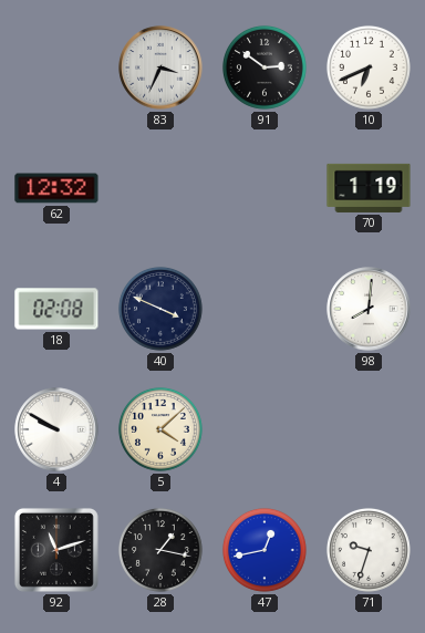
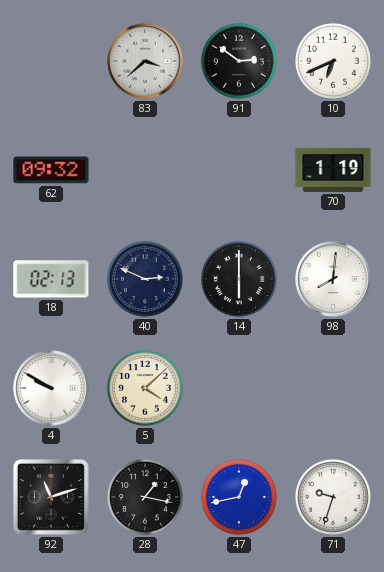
83: 3:34 -> 3:38 (145, 61)
62: 12:32 -> 09:32 (51, 170)
18: 02:08 -> 02:13 (51, 279)
40: 3:49 -> 2:49 (145, 279)
14: none -> 6:00 (239, 279)
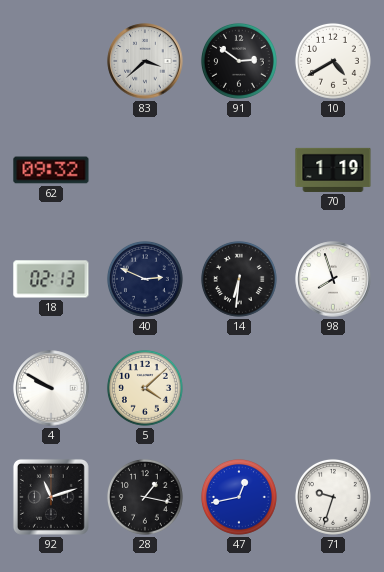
10: 6:41 -> 4:40 (333, 61)
14: 6:00 -> 6:31 (239, 279)
98: 8:01 -> 7:57 (333, 279)
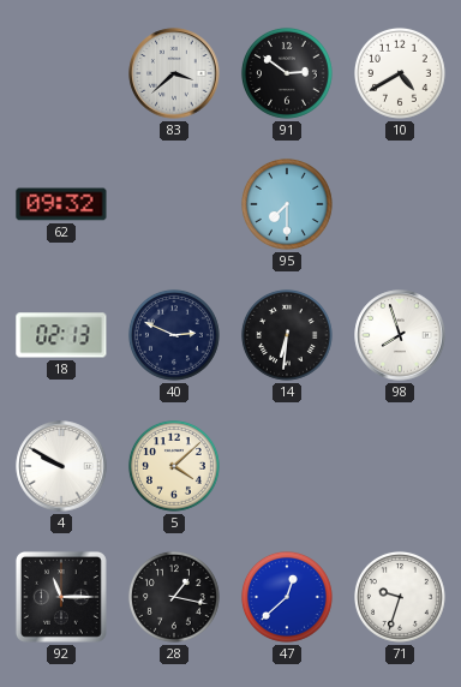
95: none -> 7:30 (287, 204)
70: 1:19 -> none (333, 170)
92: 11:12 -> 11:15 (61, 597)
47: 12:43 -> 12:38 (287, 597)
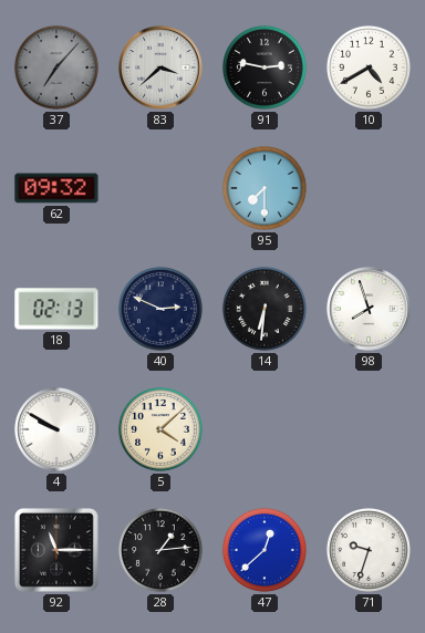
37: none -> 7:07 (56, 68)
91: 2:51 -> 2:47 (265, 68)
28: 1:17 -> 1:14 (160, 550)
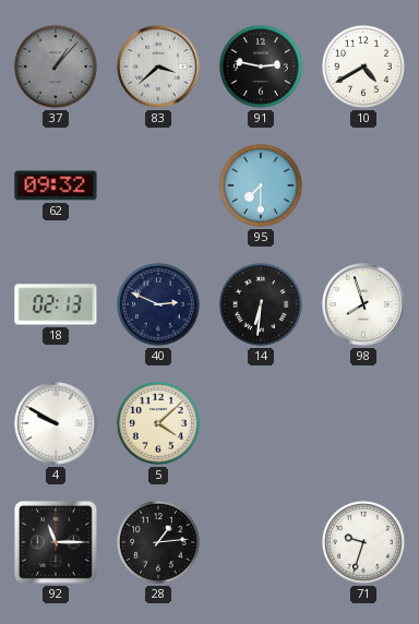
37: 7:07 -> 1:07 (56, 67)
47: 12:38 -> none (265, 550)
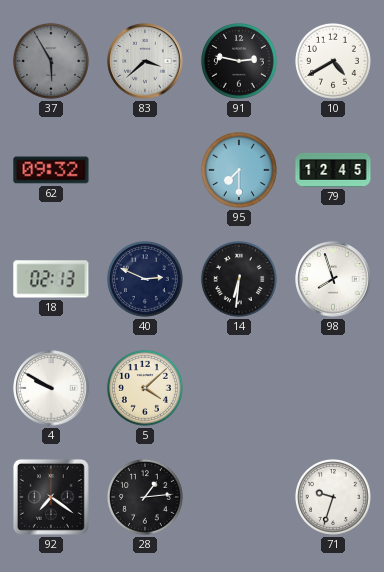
37: 1:07 -> 5:55 (51, 61)
79: none -> 12:45 (333, 170)
92: 11:15 -> 7:21 (51, 497)
